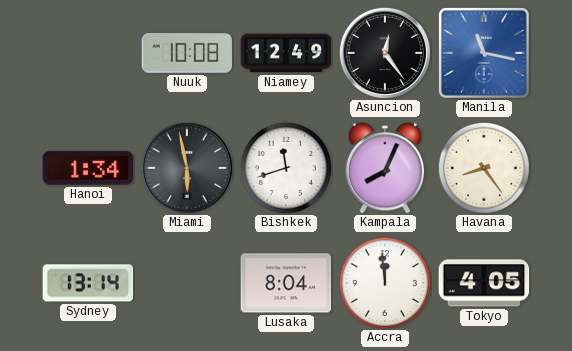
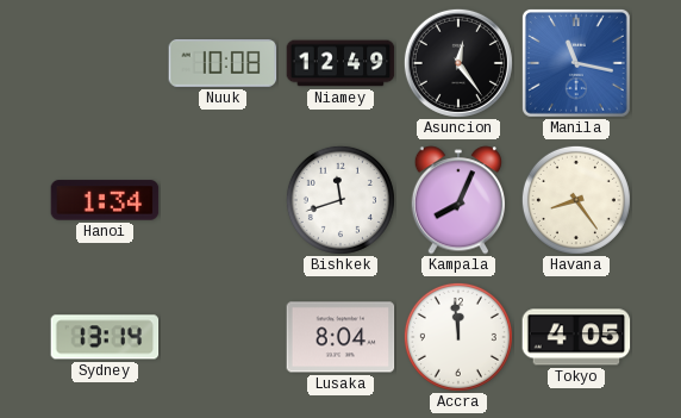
Miami: 5:58 -> none (187, 168)
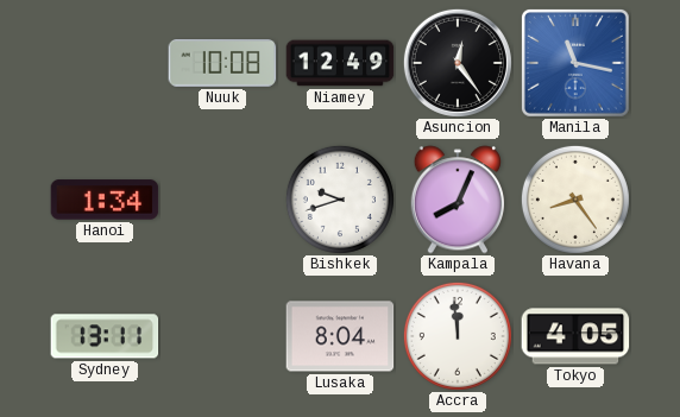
Bishkek: 11:42 -> 9:42 (340, 200)
Sydney: 13:14 -> 13:11 (105, 336)
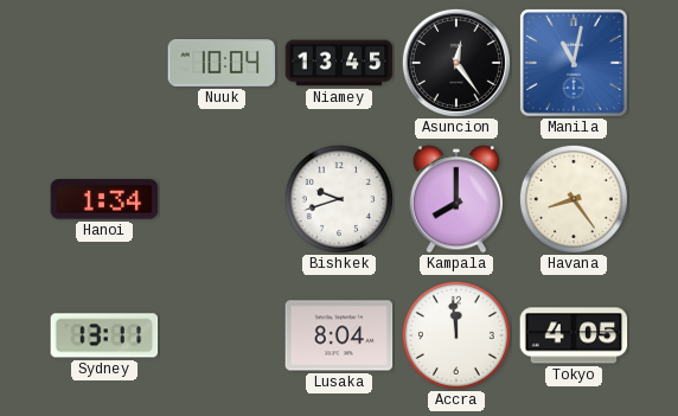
Nuuk: 10:08 -> 10:04 (222, 64)
Niamey: 12:49 -> 13:45 (339, 63)
Manila: 11:17 -> 11:02 (574, 63)
Kampala: 8:04 -> 8:00 (455, 199)
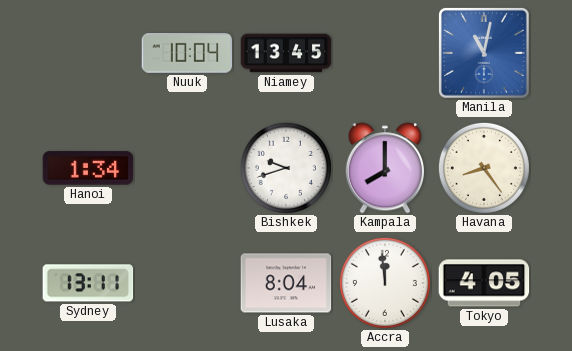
Asuncion: 12:24 -> none (456, 63)
